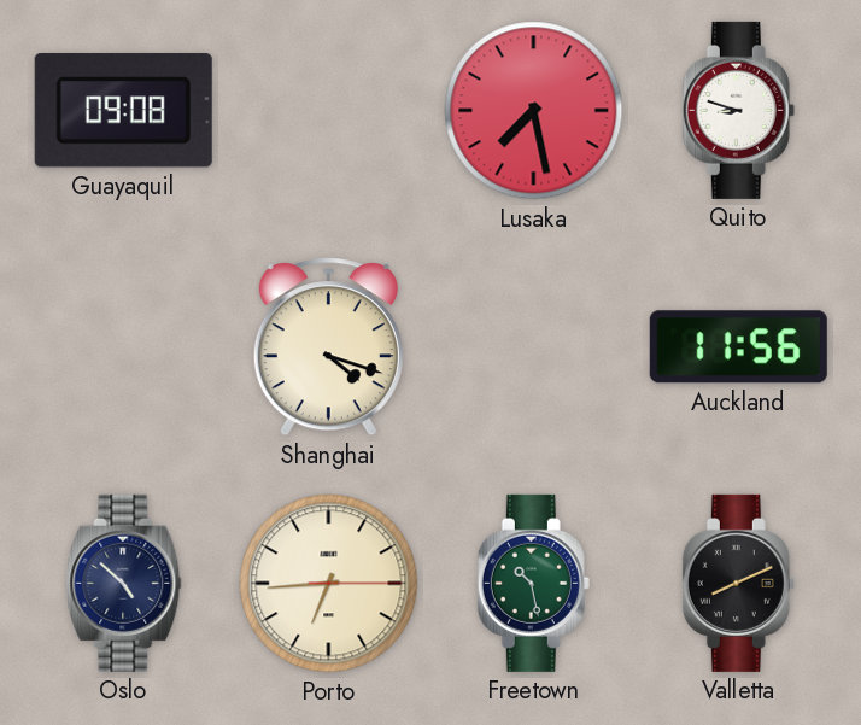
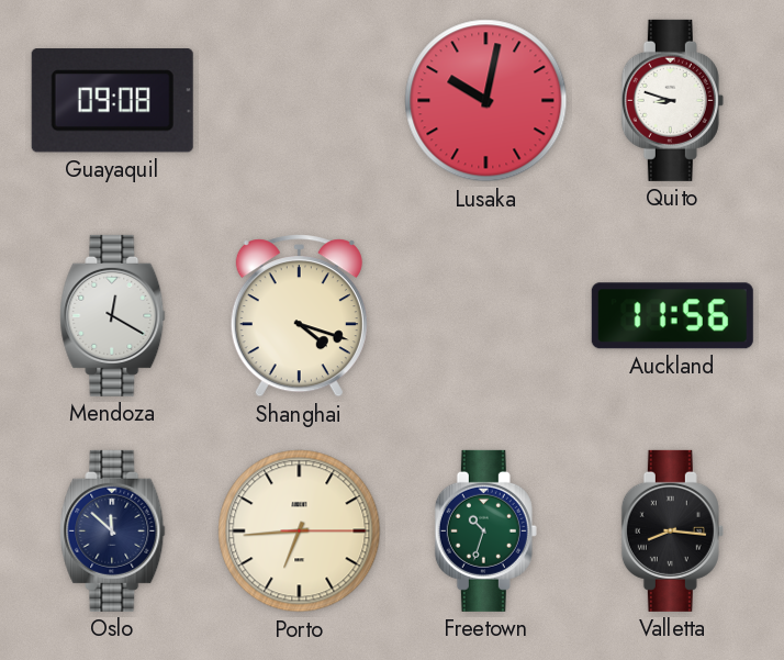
Lusaka: 7:28 -> 10:02 (486, 101)
Mendoza: none -> 12:20 (113, 315)
Oslo: 4:52 -> 11:52 (113, 530)
Freetown: 10:28 -> 10:33 (485, 530)
Valletta: 8:11 -> 8:16 (672, 530)
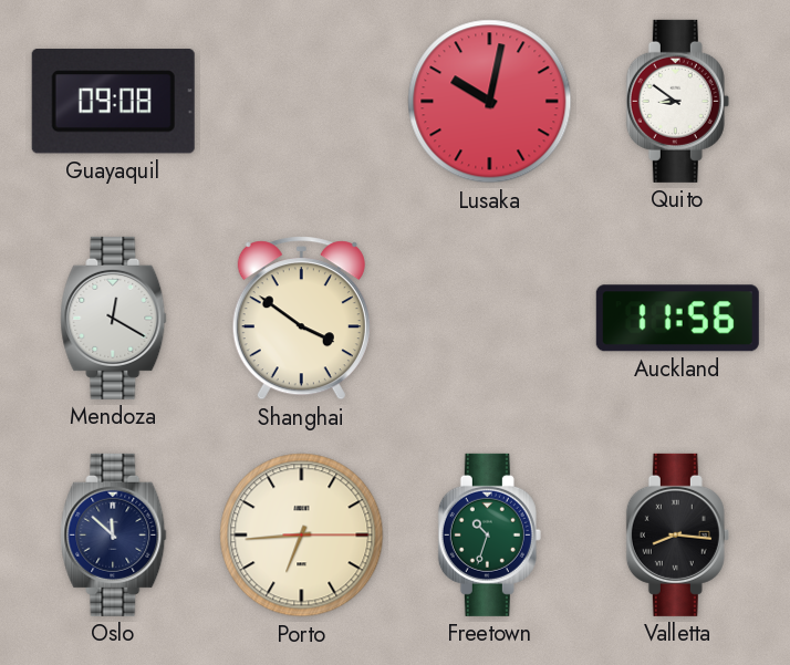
Quito: 8:48 -> 8:51 (677, 101)
Shanghai: 4:18 -> 3:51 (301, 319)
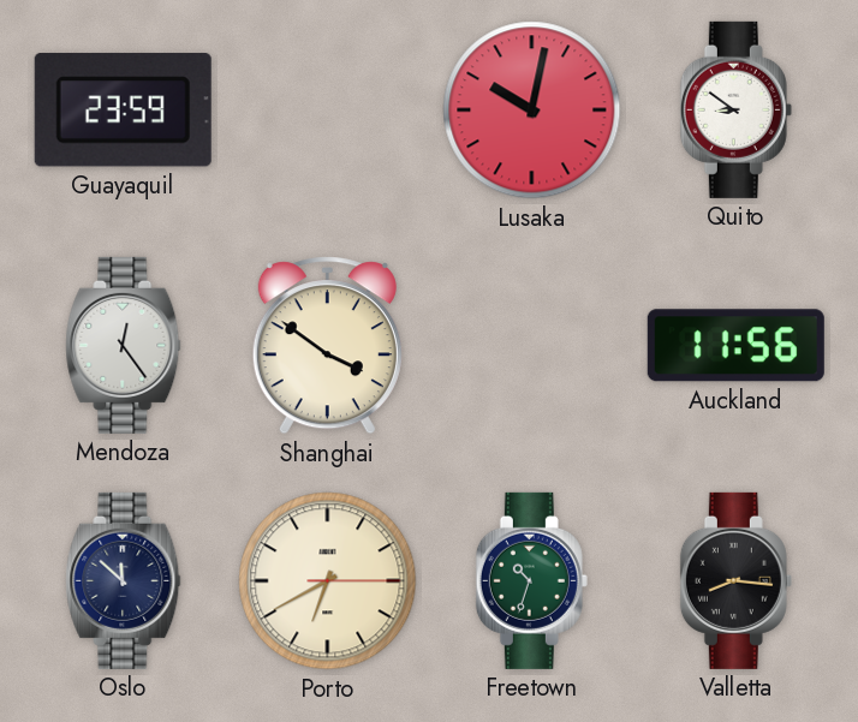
Guayaquil: 09:08 -> 23:59 (123, 111)
Mendoza: 12:20 -> 12:24 (124, 345)
Porto: 6:44 -> 6:40 (328, 581)
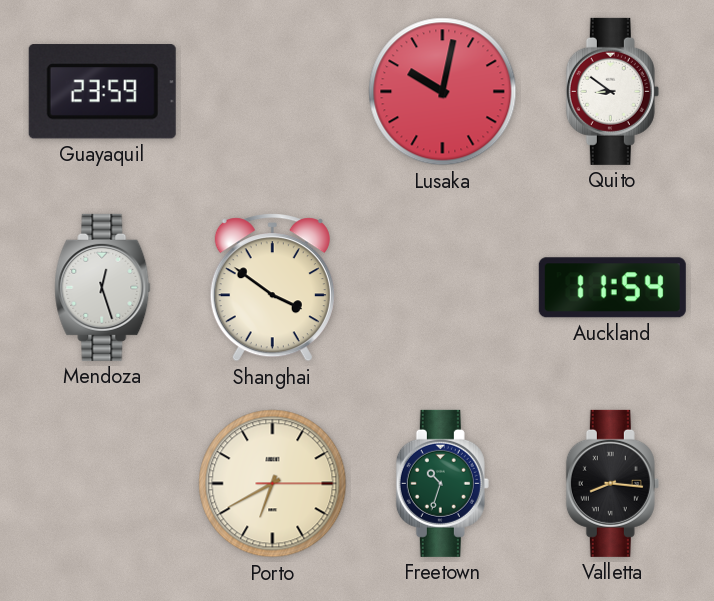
Mendoza: 12:24 -> 12:27 (103, 287)
Auckland: 11:56 -> 11:54 (612, 288)
Oslo: 11:52 -> none (124, 580)
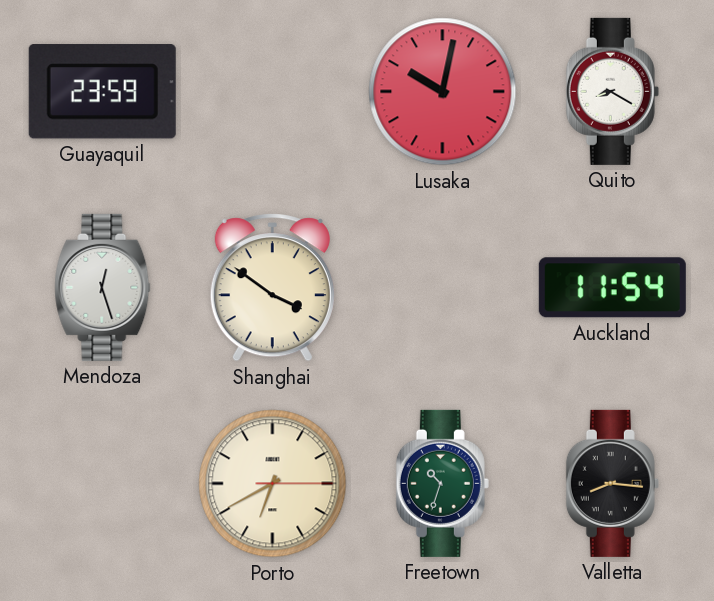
Quito: 8:51 -> 8:20 (612, 91)
